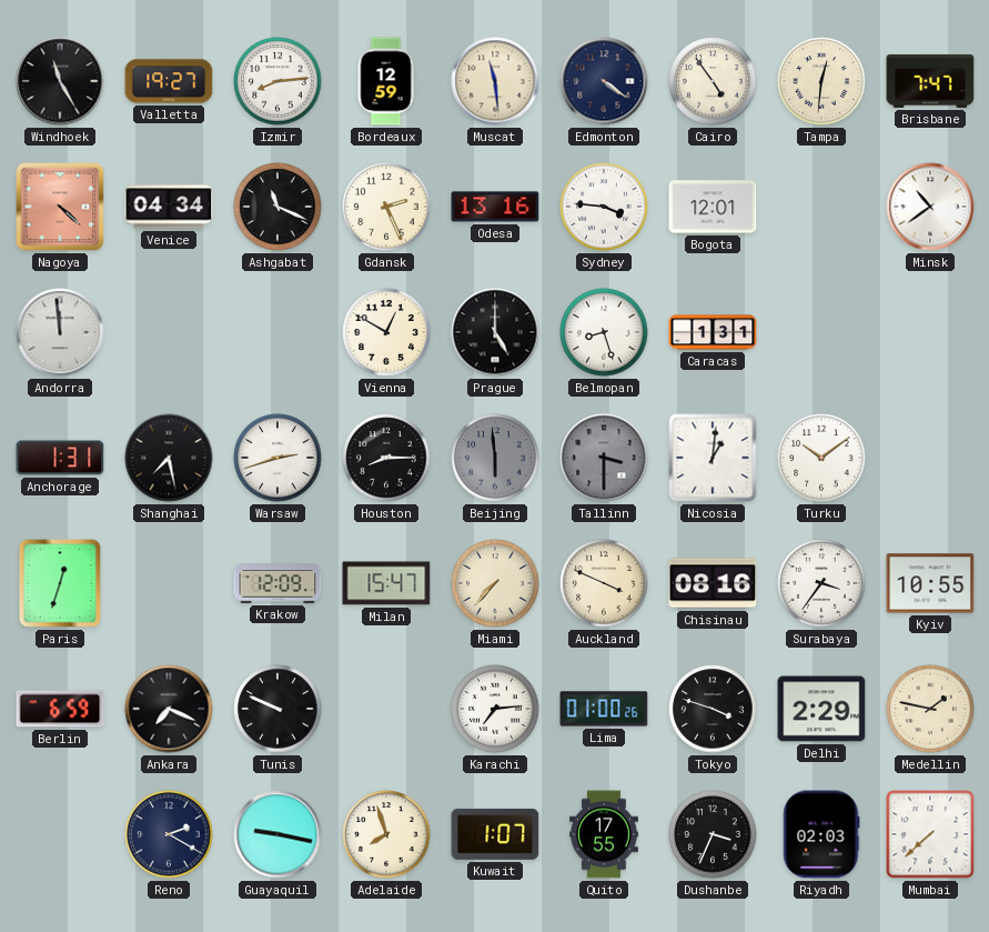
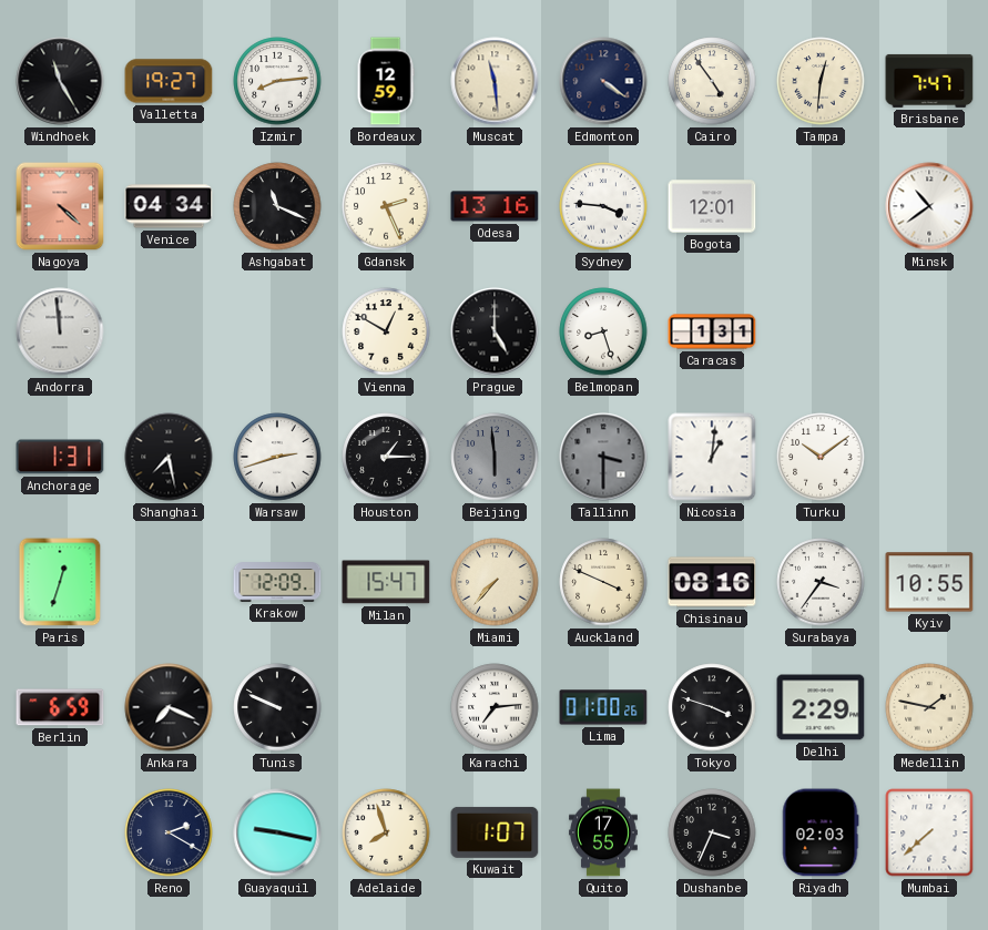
Houston: 8:15 -> 1:15 (386, 457)
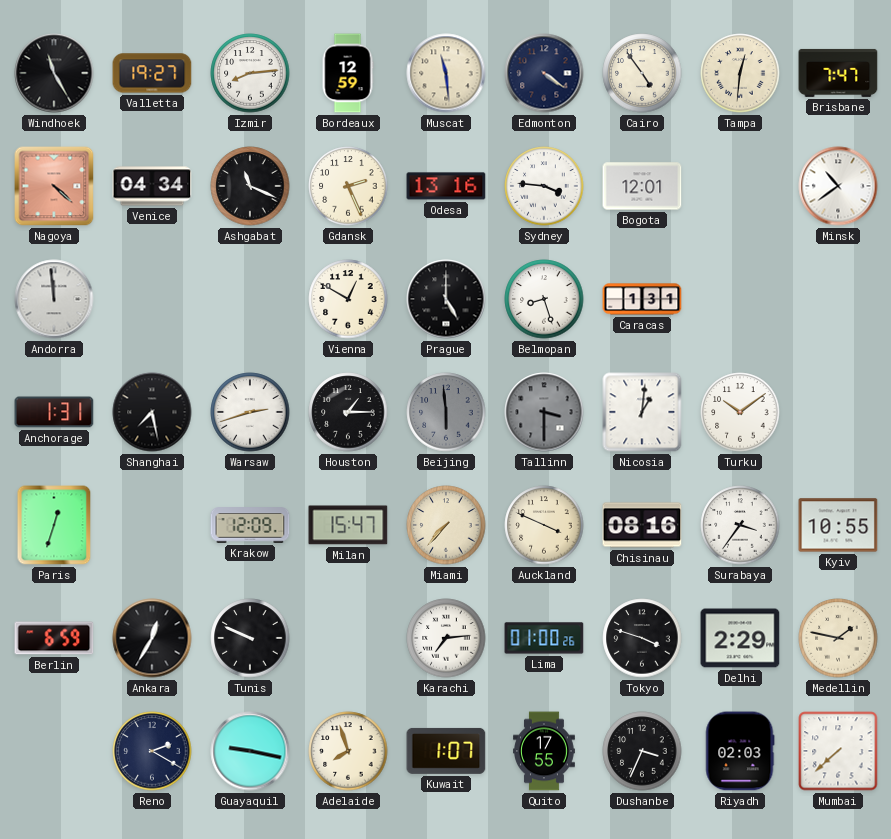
Ankara: 7:19 -> 12:35 (152, 638)
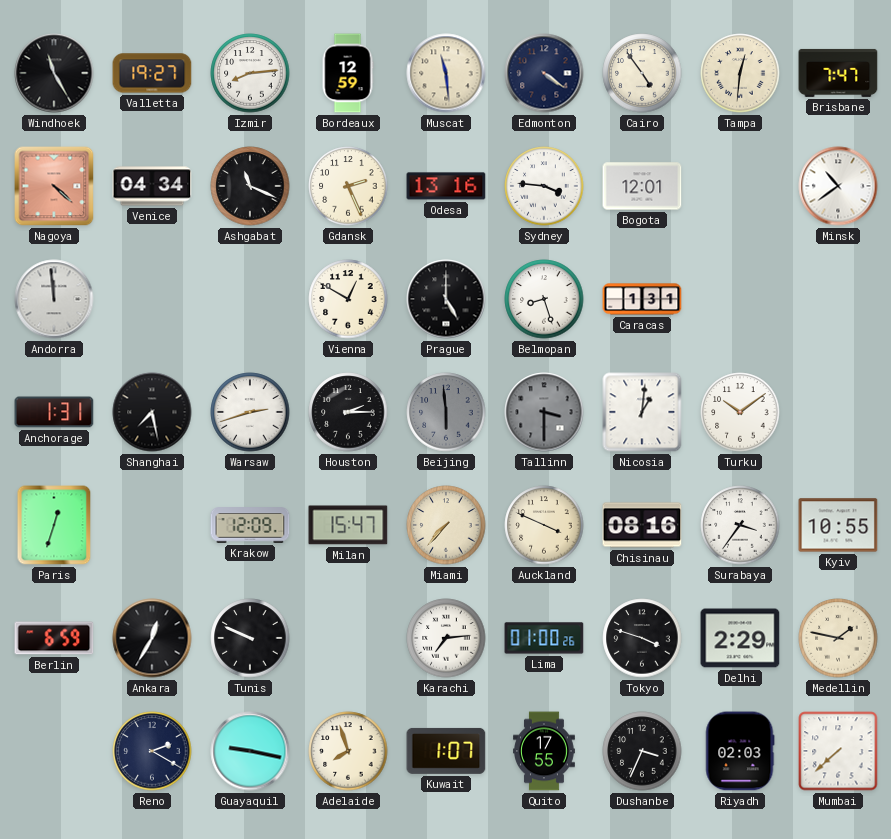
Houston: 1:15 -> 2:15 (348, 412)
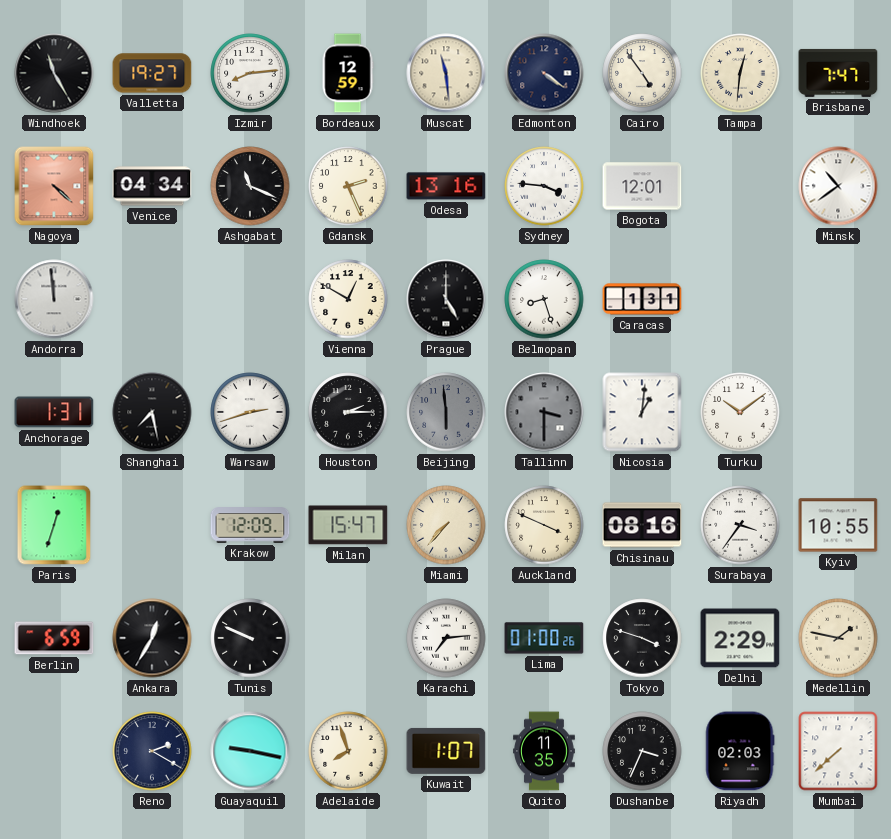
Quito: 17:55 -> 11:35 (545, 751)
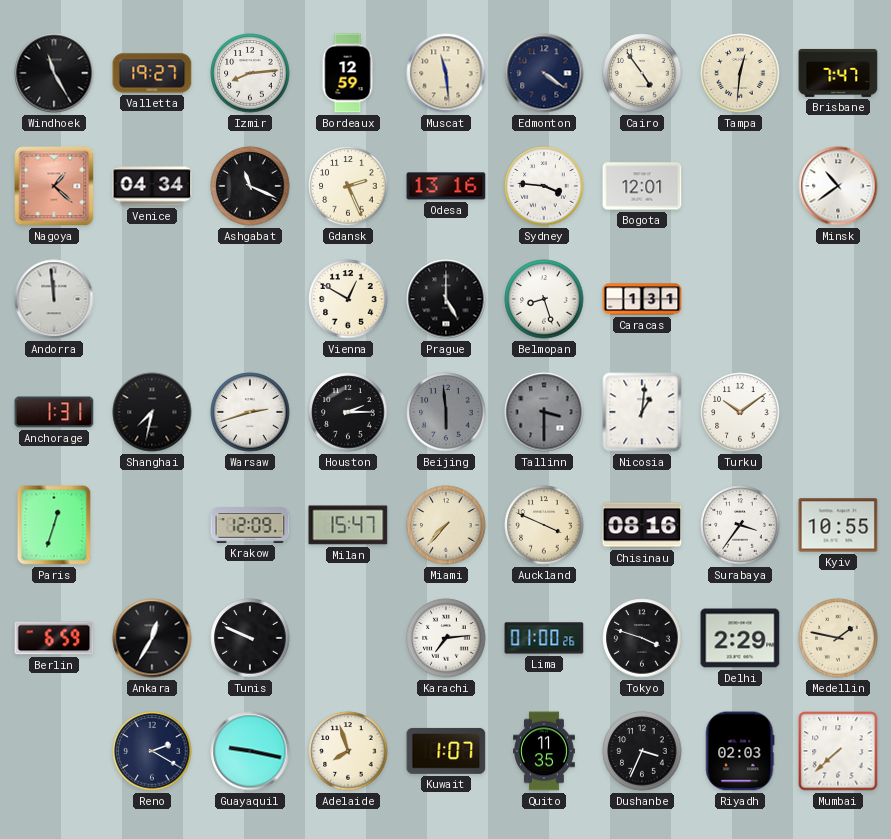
Nagoya: 4:22 -> 1:22 (54, 186)
Shanghai: 7:28 -> 7:32 (152, 412)
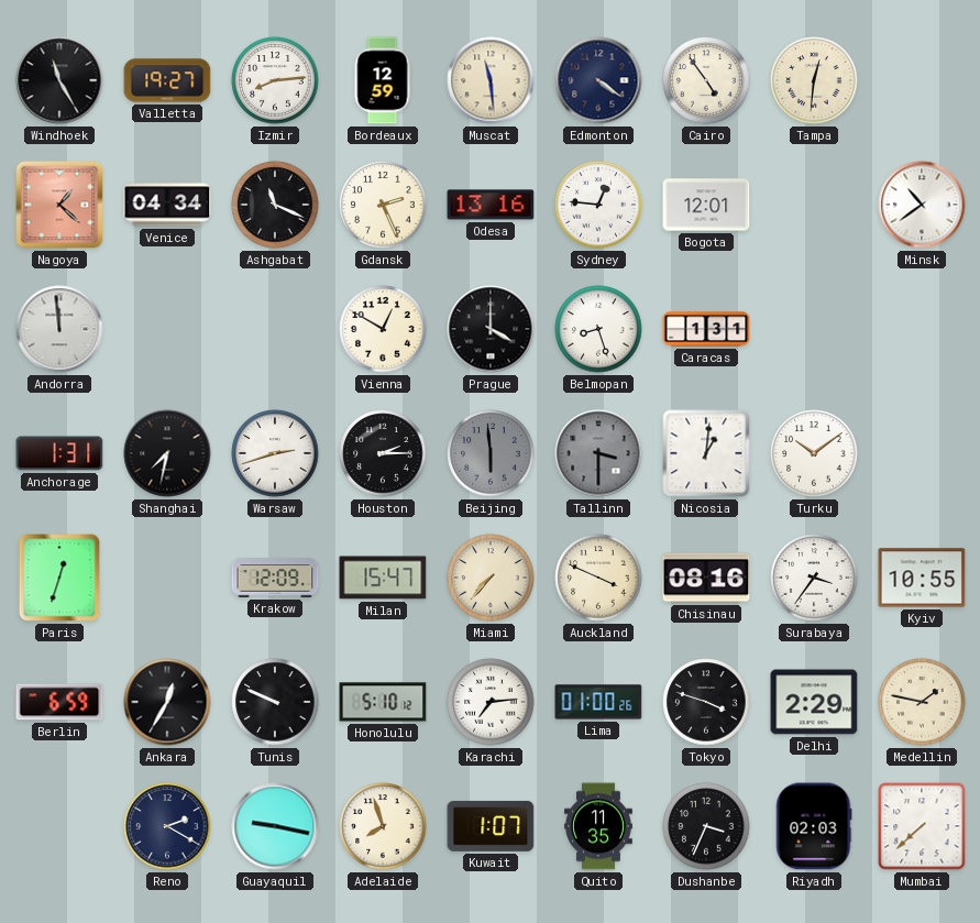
Brisbane: 7:47 -> none (838, 73)
Sydney: 3:46 -> 12:46 (598, 205)
Prague: 5:00 -> 4:00 (491, 329)
Honolulu: none -> 5:10 (383, 702)
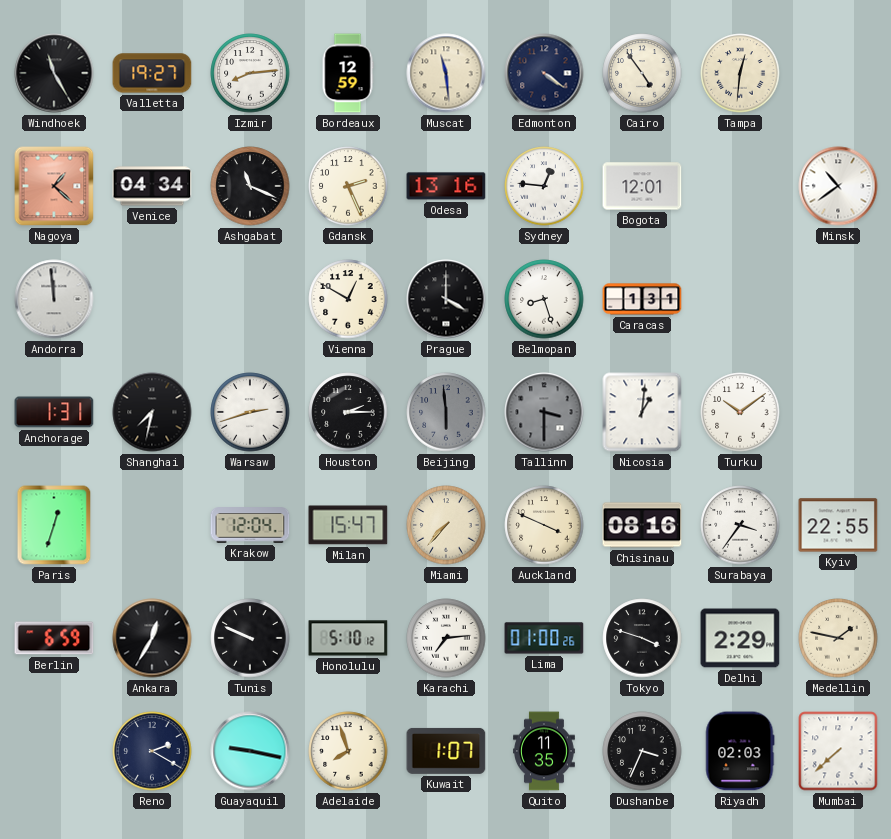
Krakow: 12:09 -> 12:04 (250, 525)
Kyiv: 10:55 -> 22:55 (838, 525)
